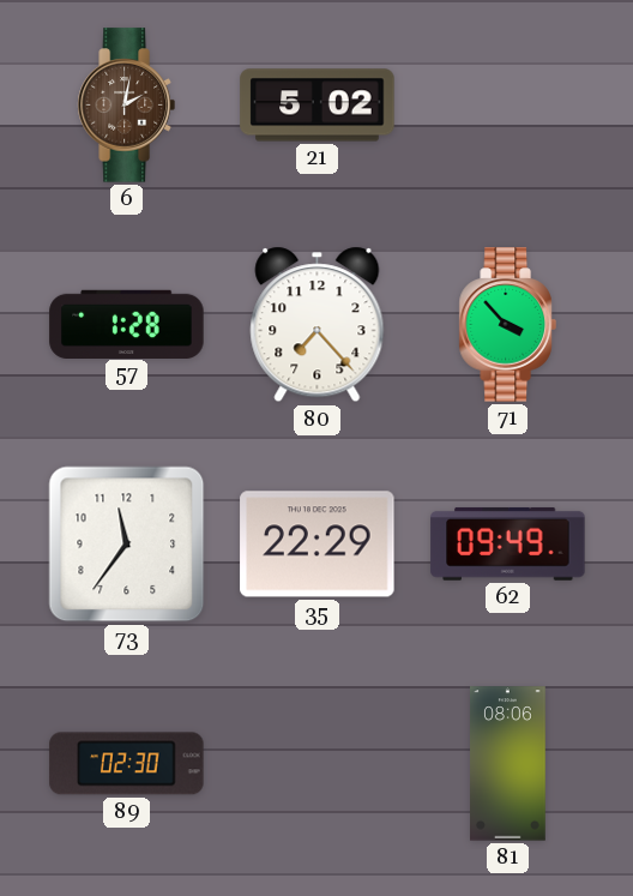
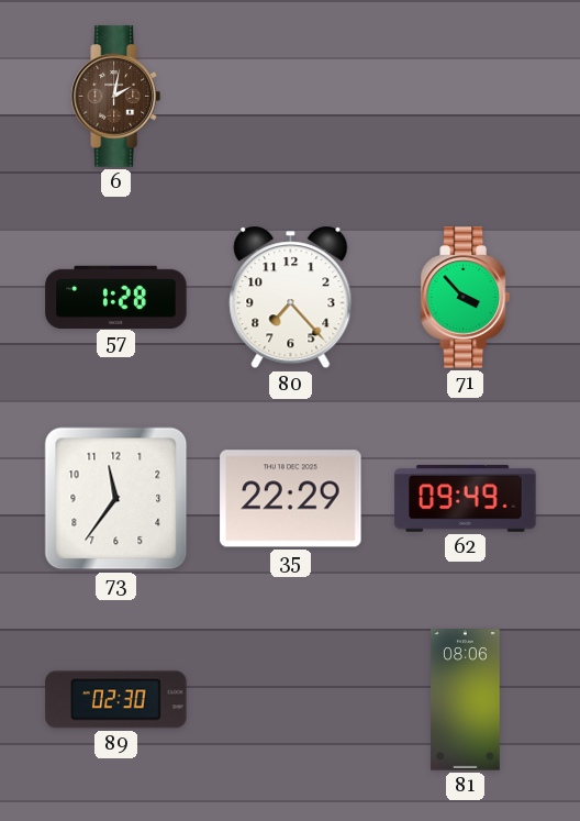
21: 5:02 -> none (318, 106)
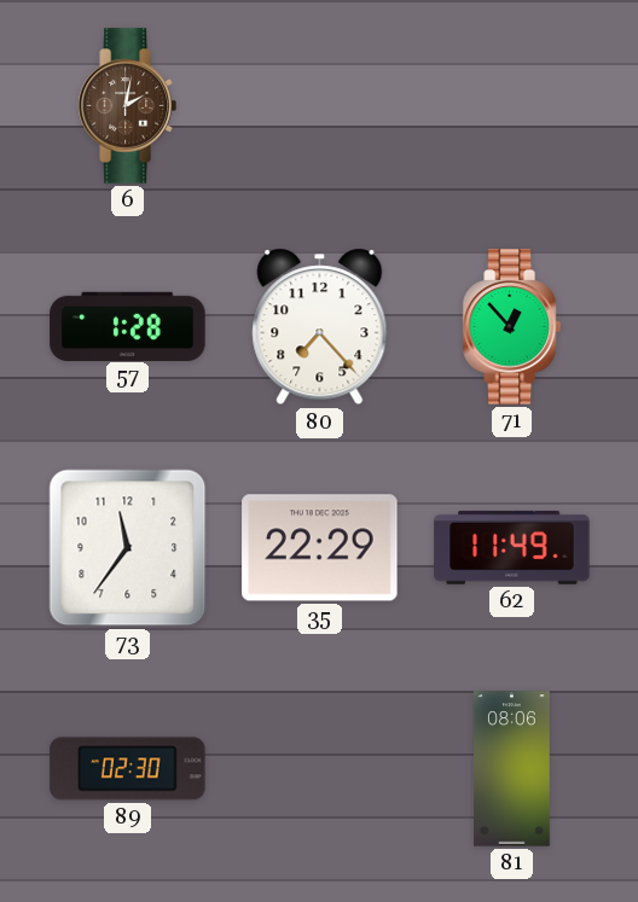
71: 3:53 -> 12:53 (511, 327)
62: 09:49 -> 11:49 (512, 547)
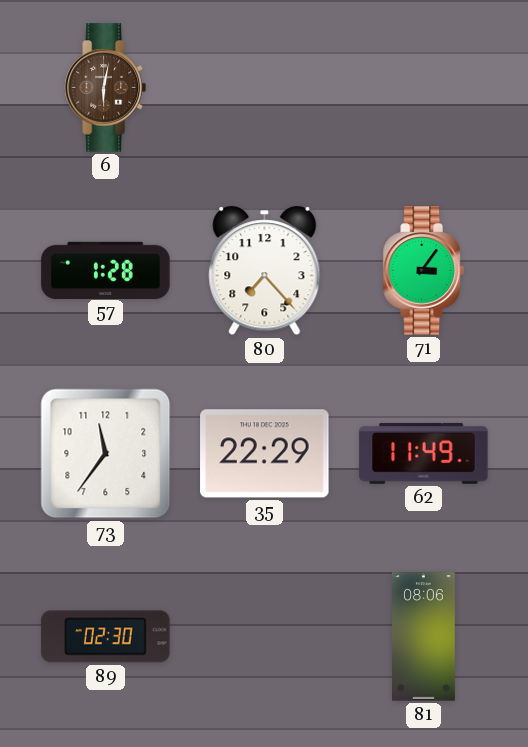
6: 2:02 -> 6:02 (105, 88)
71: 12:53 -> 3:06 (423, 271)
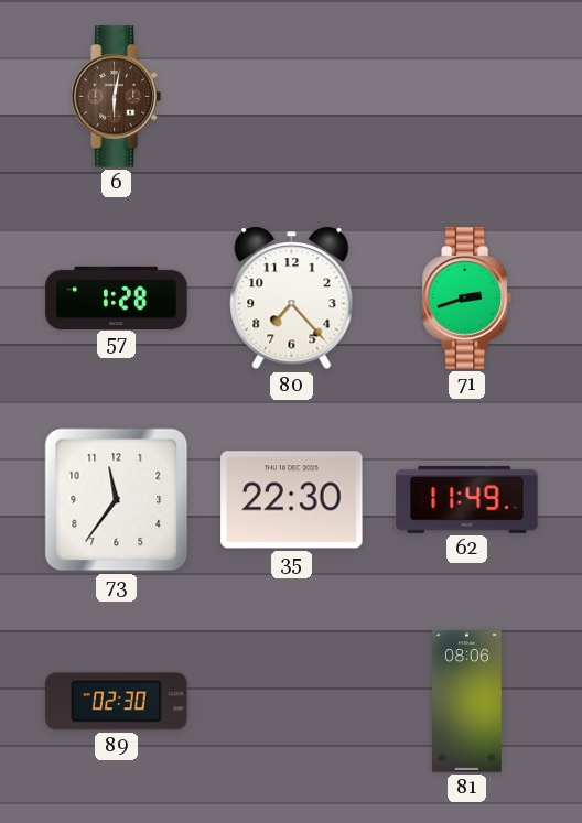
71: 3:06 -> 2:42 (466, 299)
35: 22:29 -> 22:30 (292, 500)
